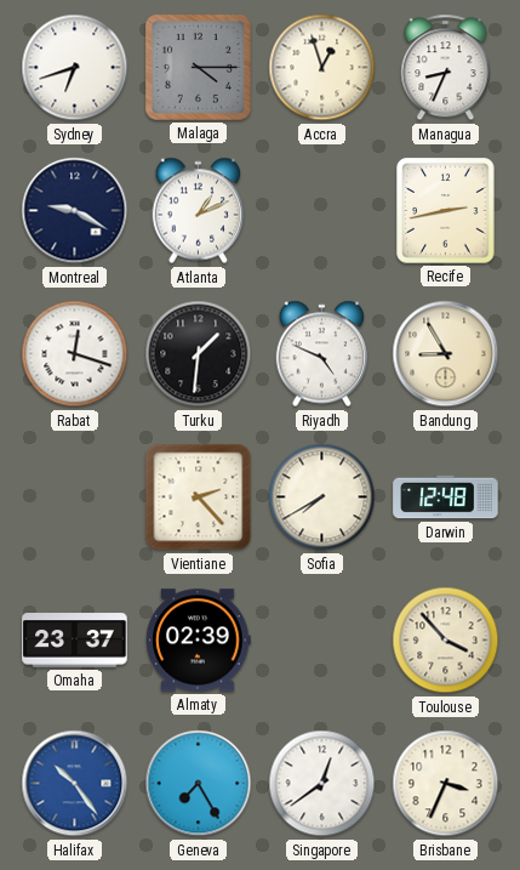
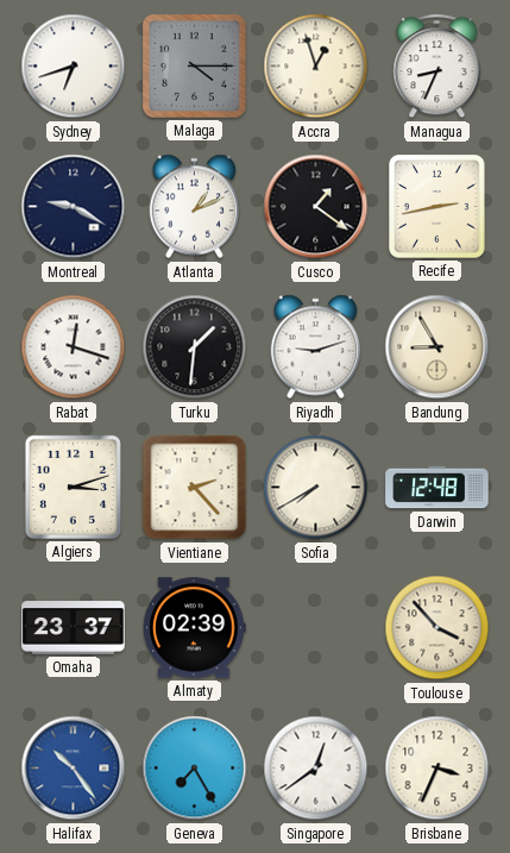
Cusco: none -> 1:21 (316, 207)
Riyadh: 4:49 -> 9:12 (316, 347)
Algiers: none -> 3:12 (73, 487)
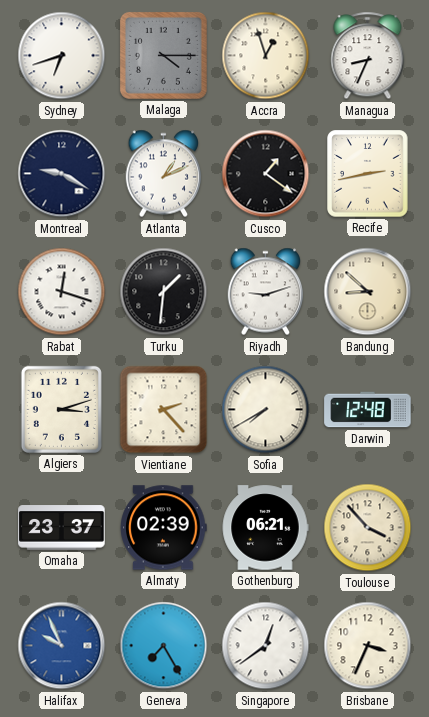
Bandung: 8:55 -> 8:52 (368, 292)
Gothenburg: none -> 06:21 (265, 528)
Halifax: 10:24 -> 9:56 (62, 646)
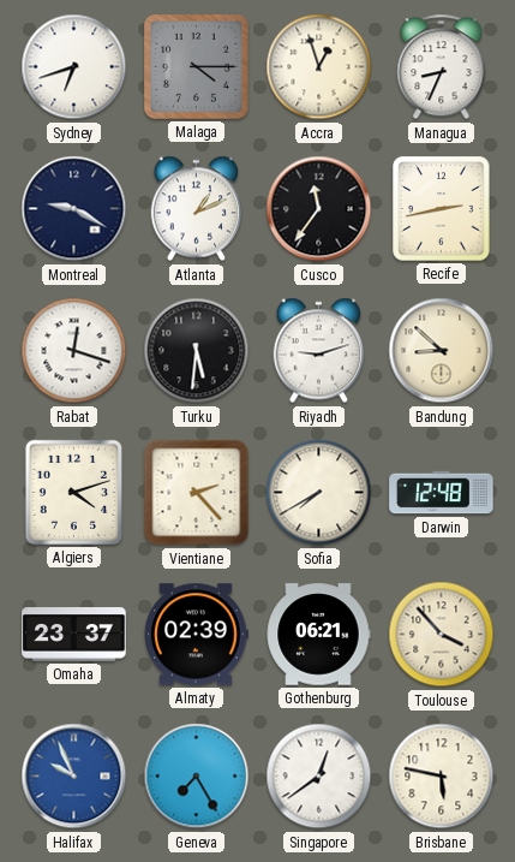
Cusco: 1:21 -> 11:36 (319, 209)
Turku: 1:31 -> 5:31 (197, 351)
Algiers: 3:12 -> 4:12 (73, 492)
Brisbane: 3:34 -> 5:47 (442, 777)
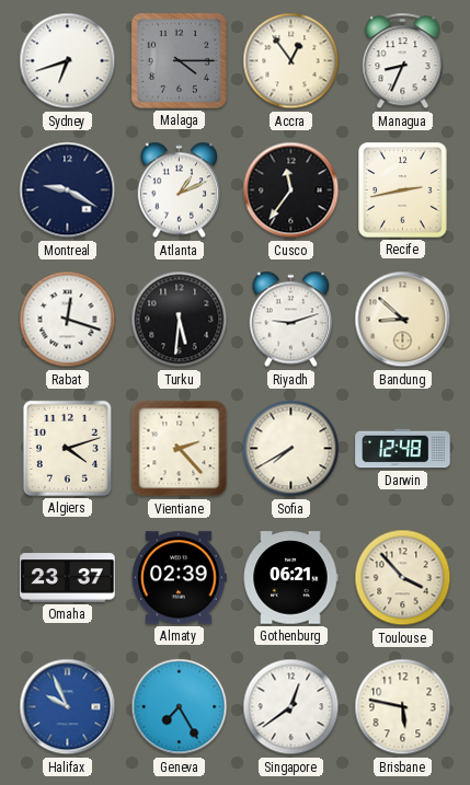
Accra: 12:57 -> 12:54 (291, 61)
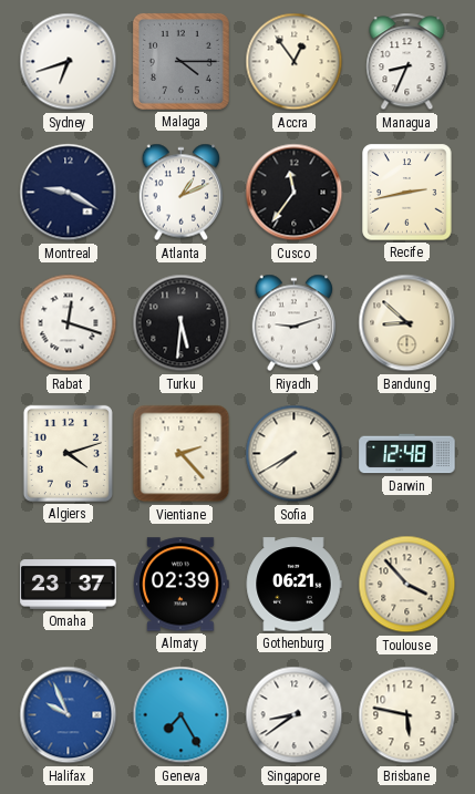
Singapore: 12:39 -> 8:39 (295, 715)
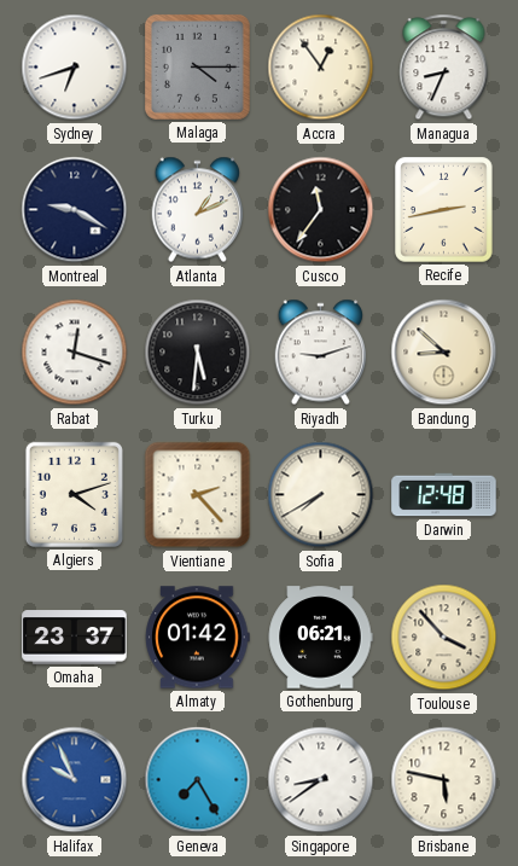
Almaty: 02:39 -> 01:42 (198, 638)
